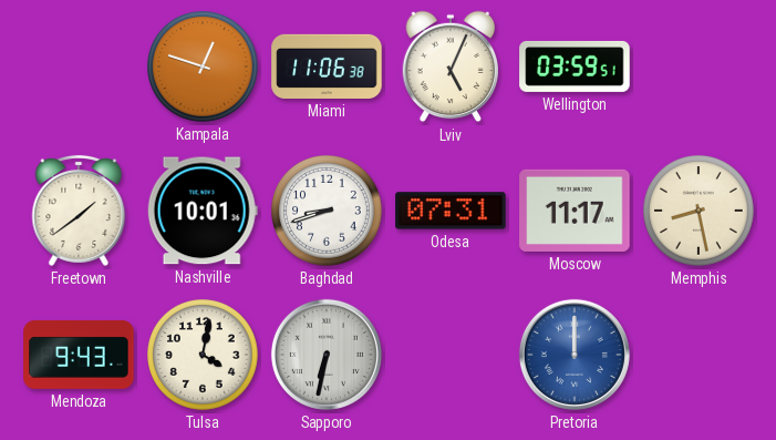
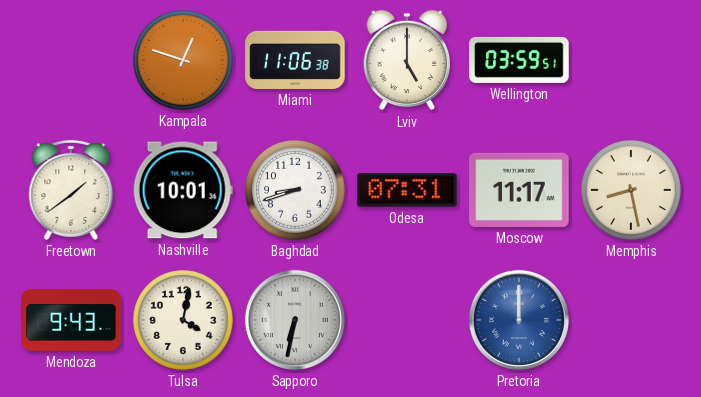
Lviv: 5:04 -> 5:00 (407, 60)
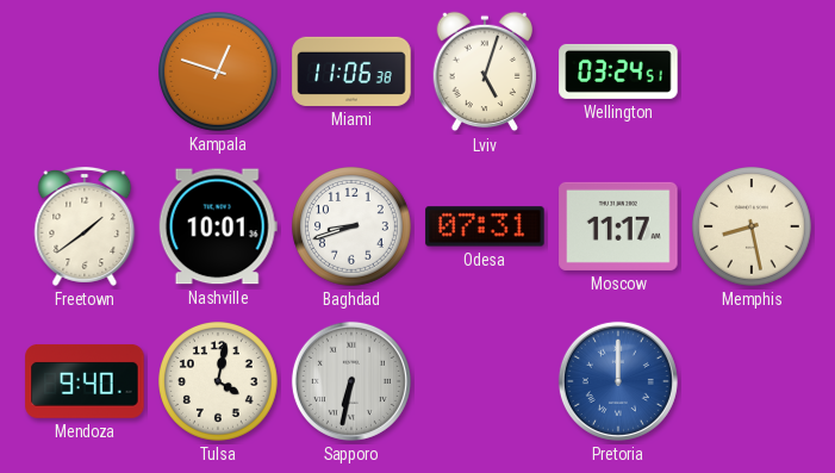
Lviv: 5:00 -> 5:03 (485, 71)
Wellington: 03:59 -> 03:24 (618, 71)
Mendoza: 9:43 -> 9:40 (85, 381)
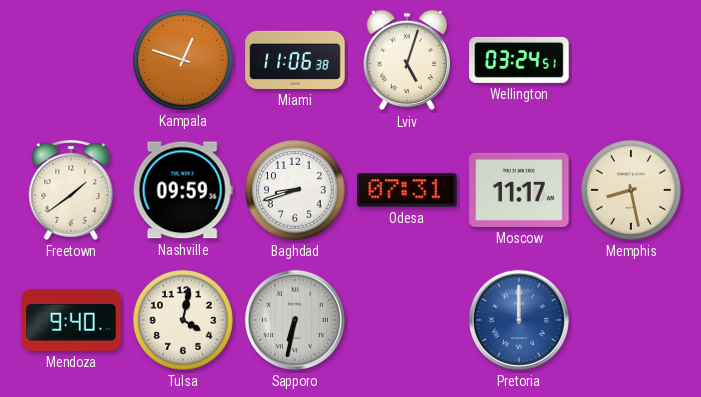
Nashville: 10:01 -> 09:59 (183, 190)
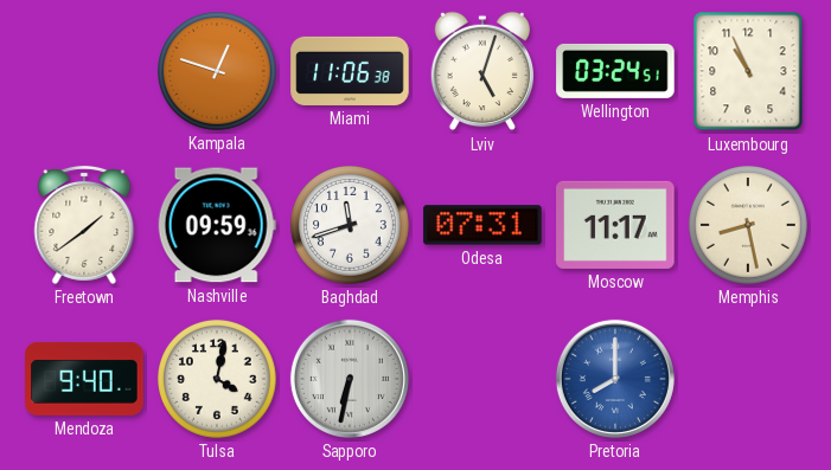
Luxembourg: none -> 10:56 (748, 71)
Baghdad: 8:42 -> 11:42 (351, 226)
Pretoria: 12:00 -> 8:00 (615, 379)
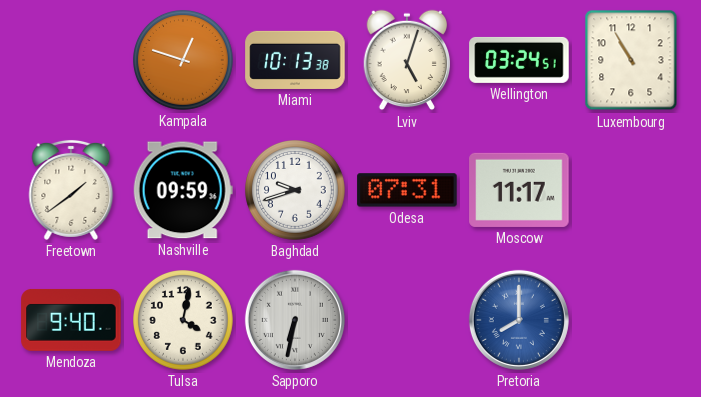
Miami: 11:06 -> 10:13 (295, 60)
Luxembourg: 10:56 -> 10:55 (631, 60)
Baghdad: 11:42 -> 9:42 (296, 191)
Memphis: 8:28 -> none (749, 226)
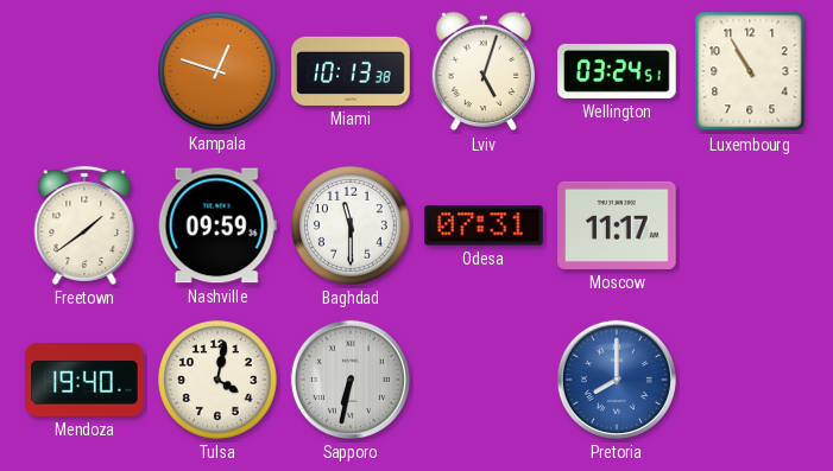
Baghdad: 9:42 -> 11:30 (352, 227)
Mendoza: 9:40 -> 19:40 (84, 380)
